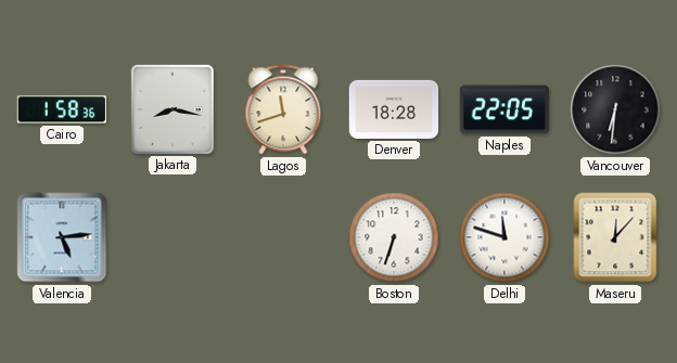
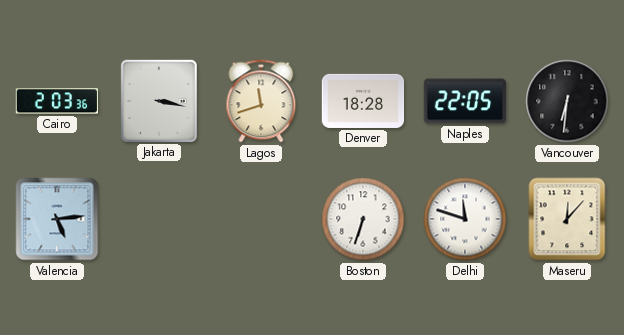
Cairo: 1:58 -> 2:03 (56, 101)
Jakarta: 8:17 -> 3:17 (158, 100)
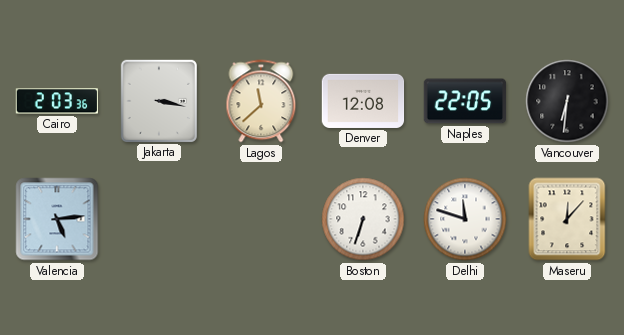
Lagos: 11:42 -> 11:38 (261, 101)
Denver: 18:28 -> 12:08 (363, 101)
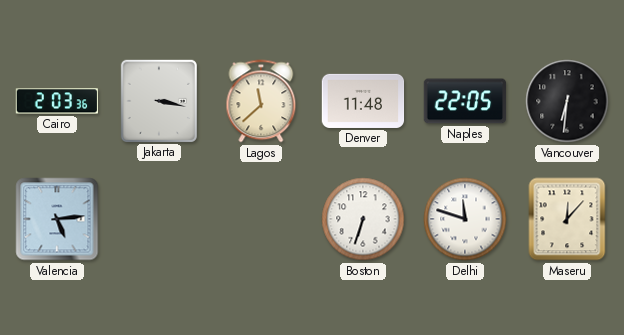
Denver: 12:08 -> 11:48 (363, 101)
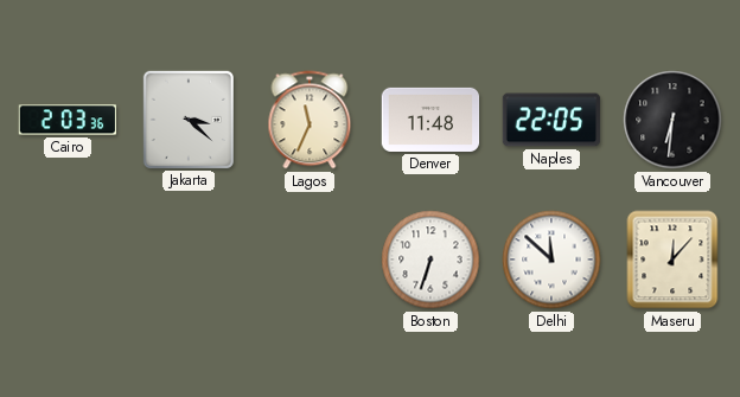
Jakarta: 3:17 -> 3:22 (187, 119)
Lagos: 11:38 -> 11:34 (310, 120)
Valencia: 5:14 -> none (57, 219)
Delhi: 11:48 -> 11:52 (551, 260)
